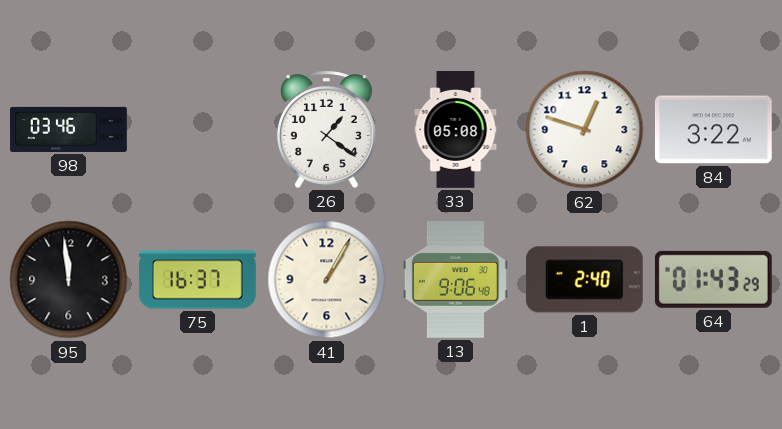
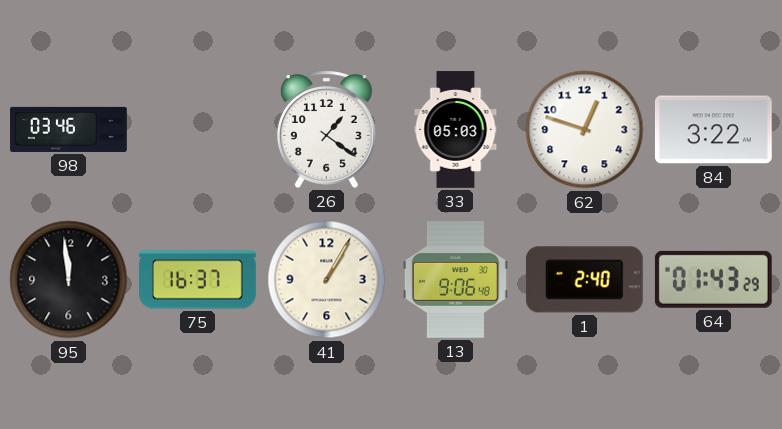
33: 05:08 -> 05:03 (456, 130)
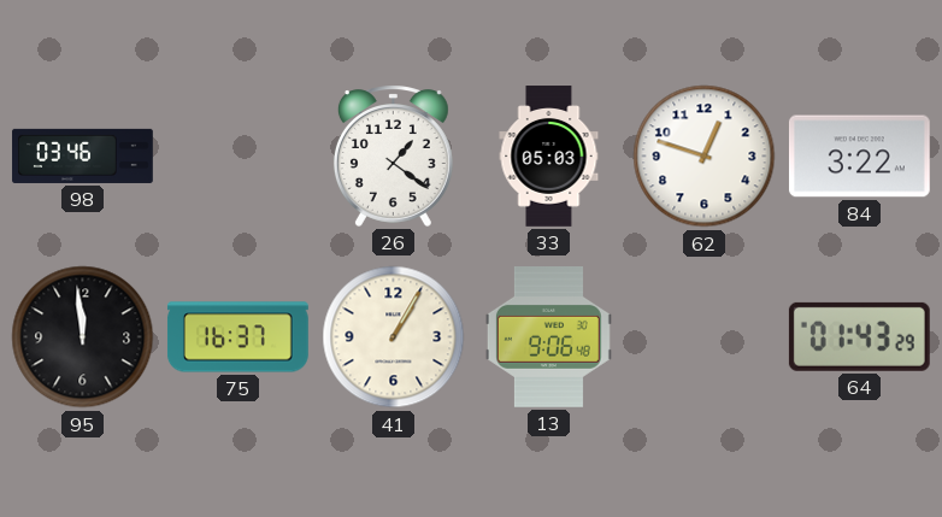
1: 2:40 -> none (584, 280)
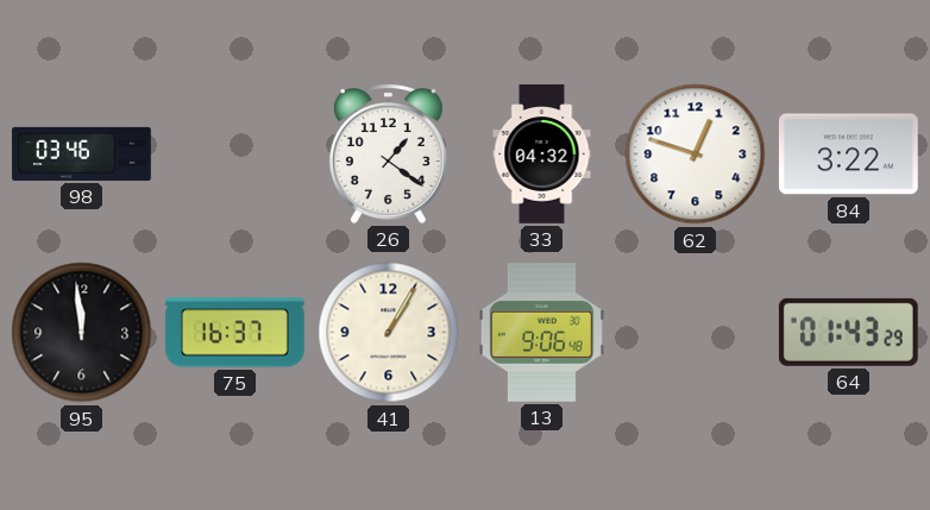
33: 05:03 -> 04:32 (542, 155)
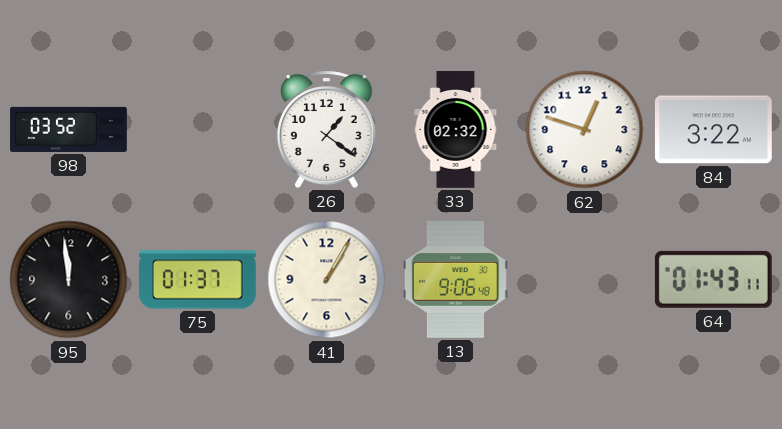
98: 03:46 -> 03:52 (69, 129)
33: 04:32 -> 02:32 (456, 130)
75: 16:37 -> 01:37 (197, 280)
64: 01:43:29 -> 01:43:11 (713, 279)
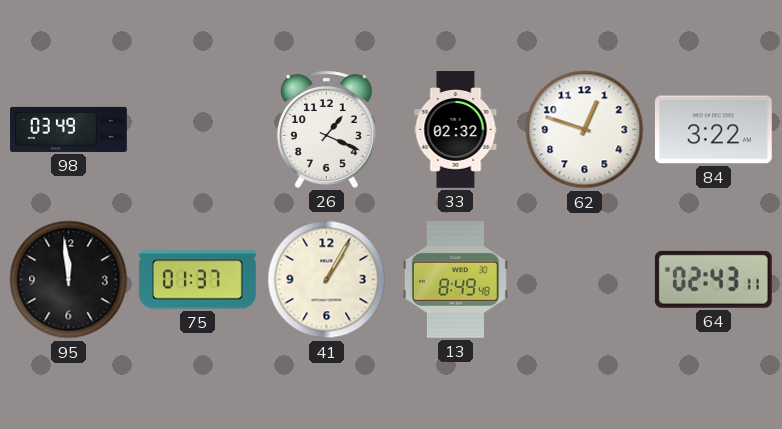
98: 03:52 -> 03:49 (69, 129)
26: 1:21 -> 1:19 (326, 129)
13: 9:06 -> 8:49 (455, 280)
64: 01:43 -> 02:43 (713, 279)
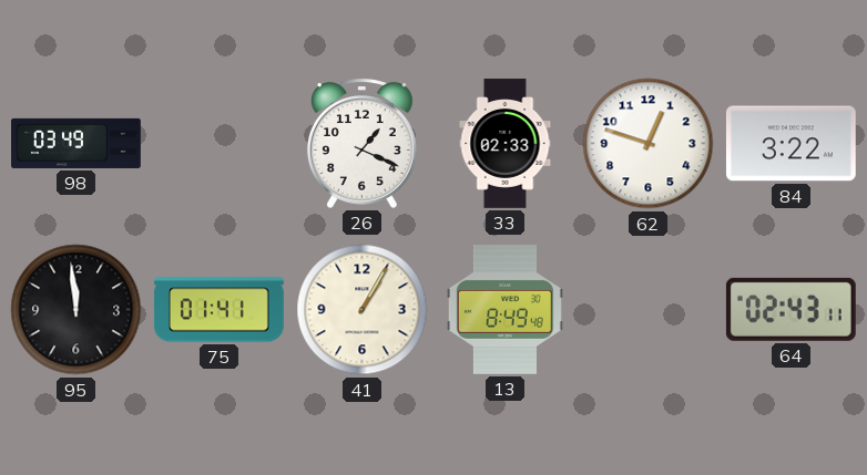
33: 02:32 -> 02:33 (506, 144)
75: 01:37 -> 01:41 (218, 310)
